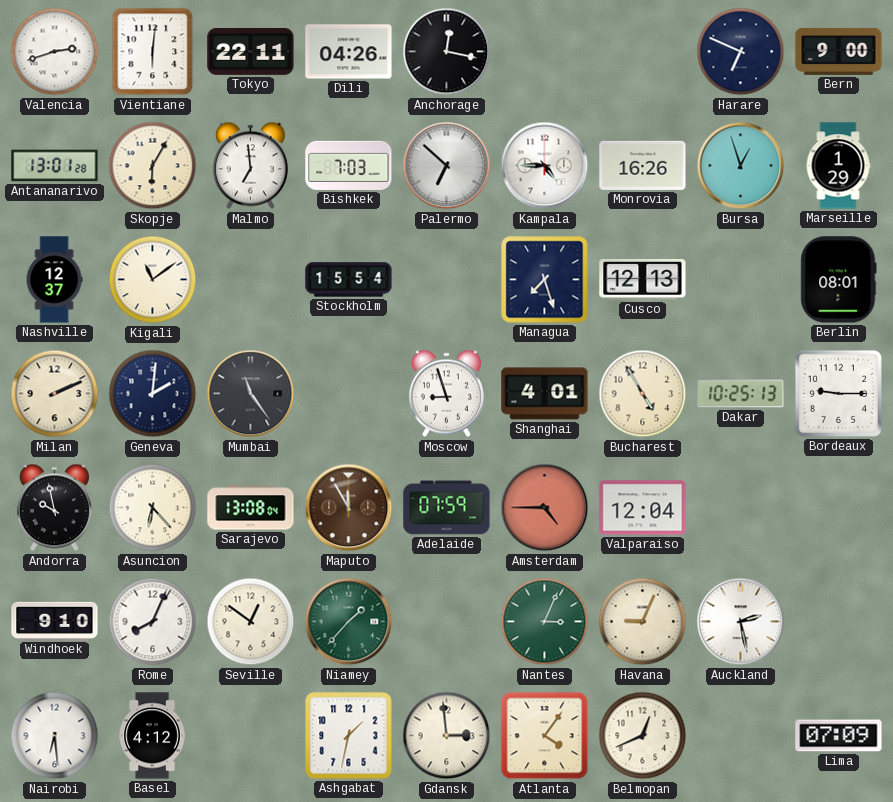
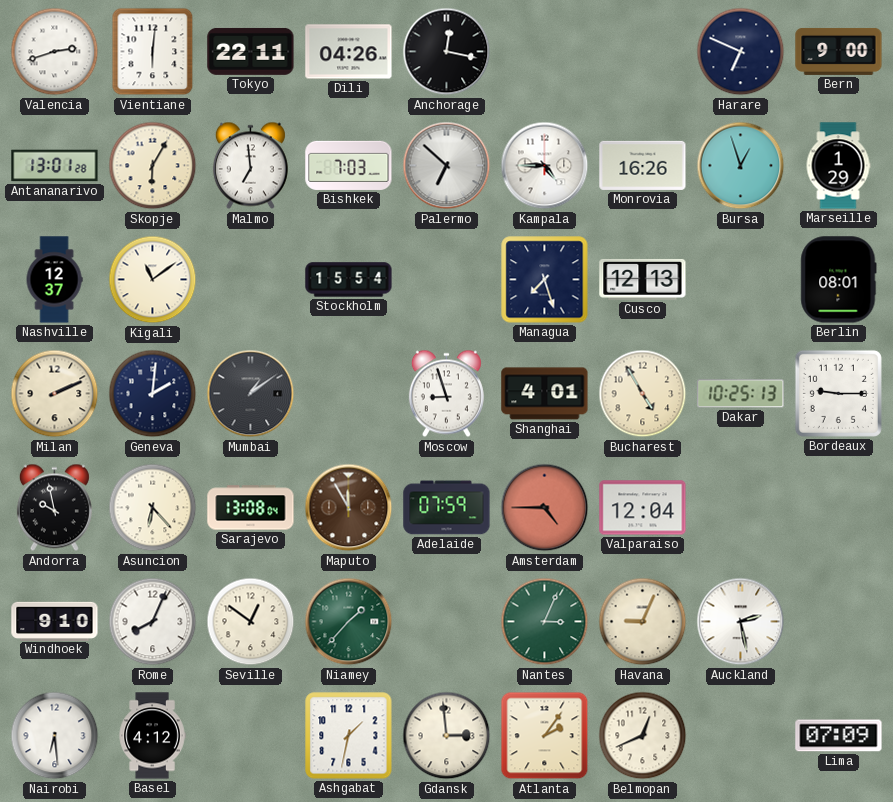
Mumbai: 11:24 -> 1:09 (251, 394)
Atlanta: 4:06 -> 2:06 (545, 736)
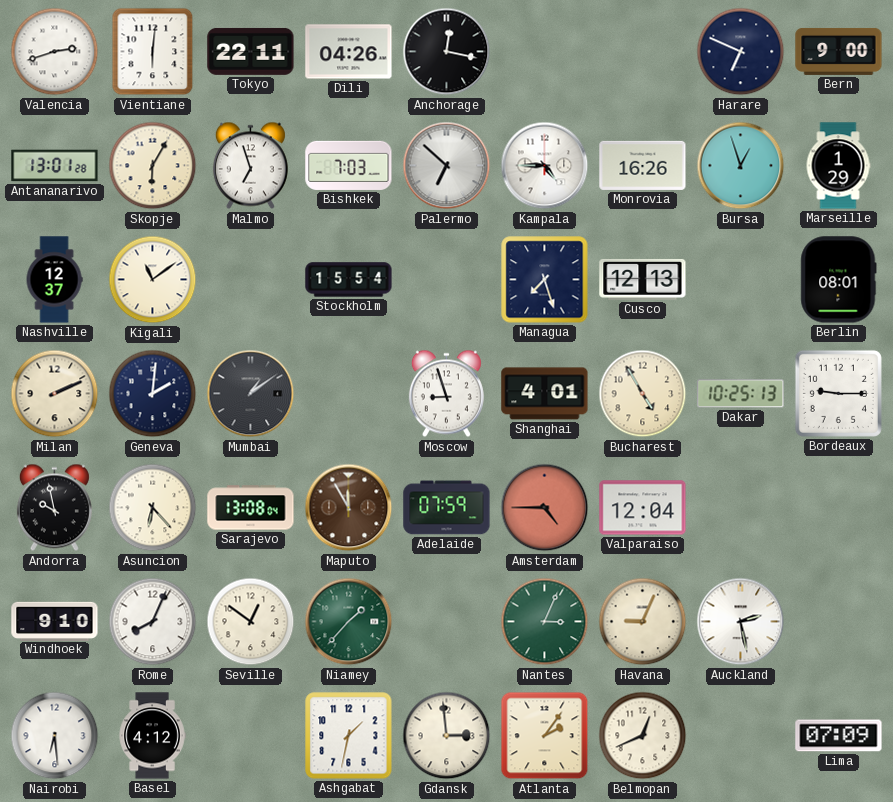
Malmo: 6:59 -> 6:57 (250, 166)
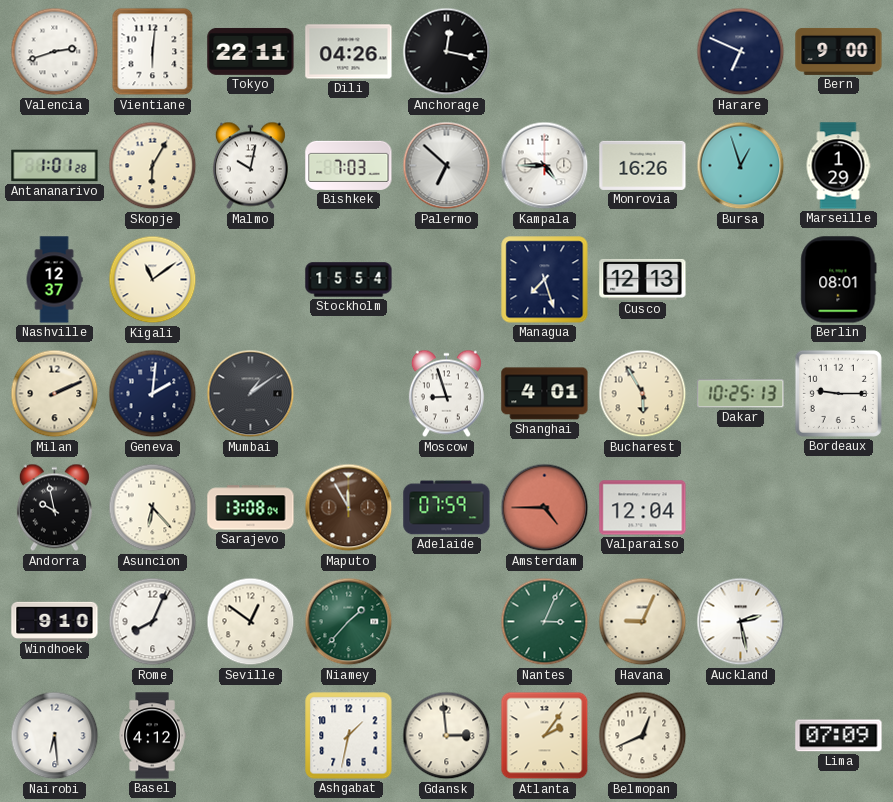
Antananarivo: 13:01 -> 1:01 (55, 166)
Malmo: 6:57 -> 10:02 (250, 166)
Bucharest: 4:55 -> 5:55 (643, 394)
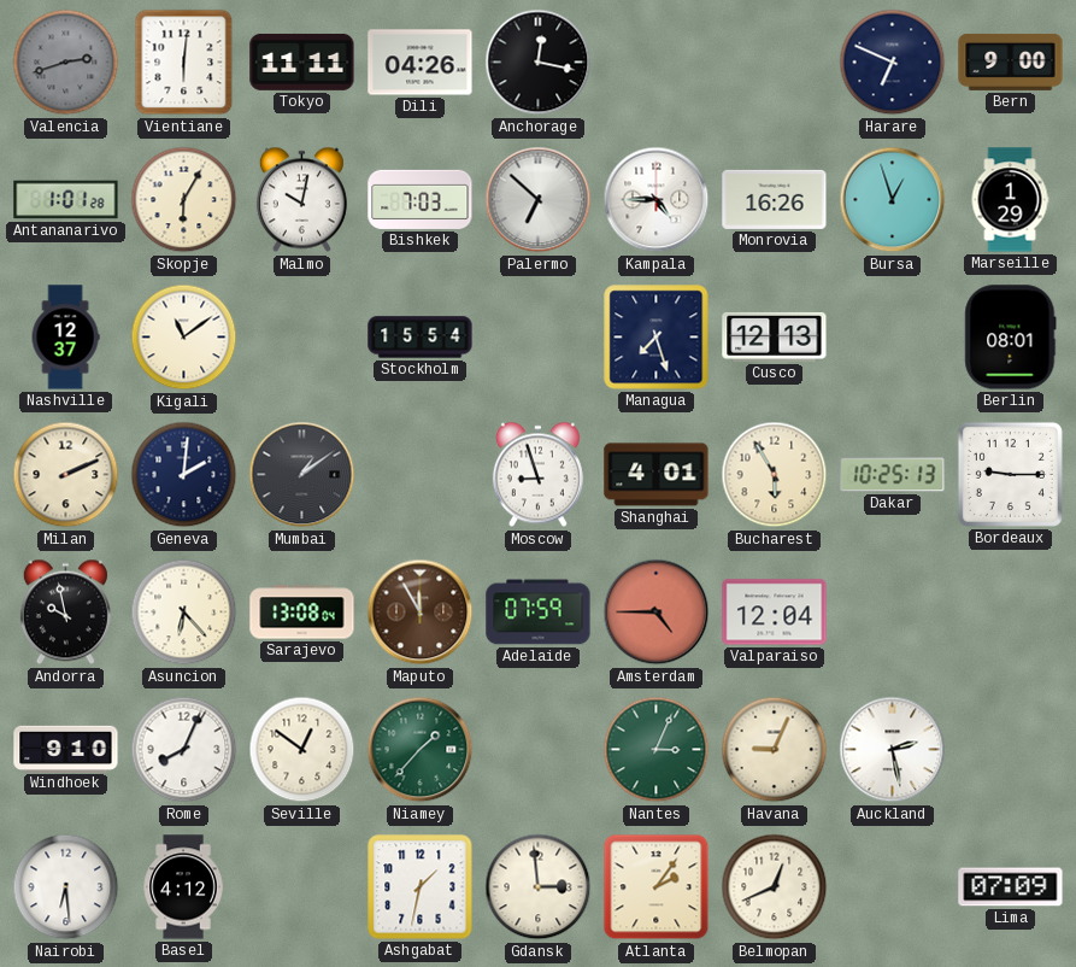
Valencia dial: white -> grey (66, 63)
Tokyo: 22:11 -> 11:11 (302, 61)
